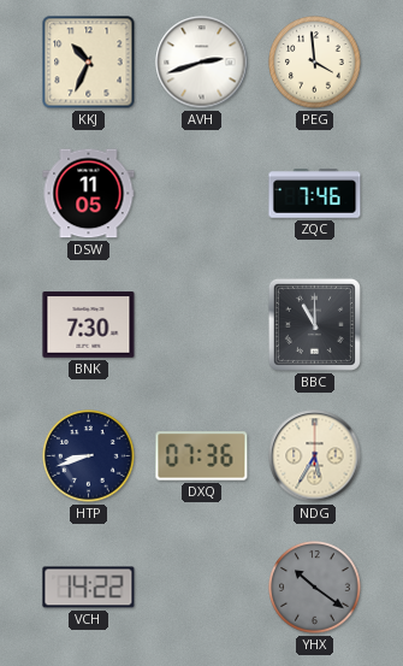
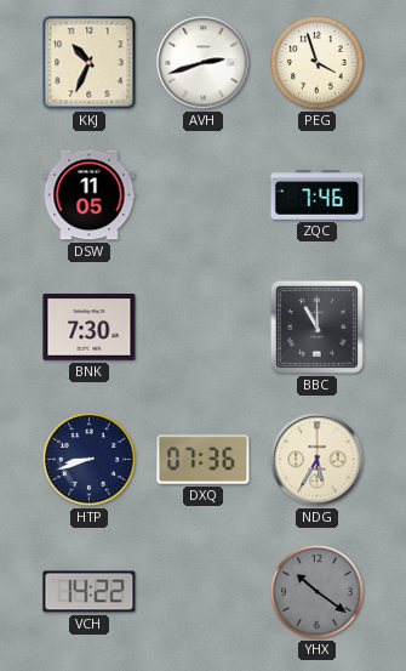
PEG: 3:59 -> 3:57 (318, 63)
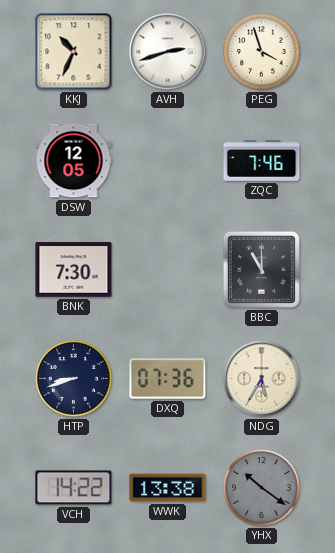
DSW: 11:05 -> 12:05 (74, 161)
WWK: none -> 13:38 (168, 488)
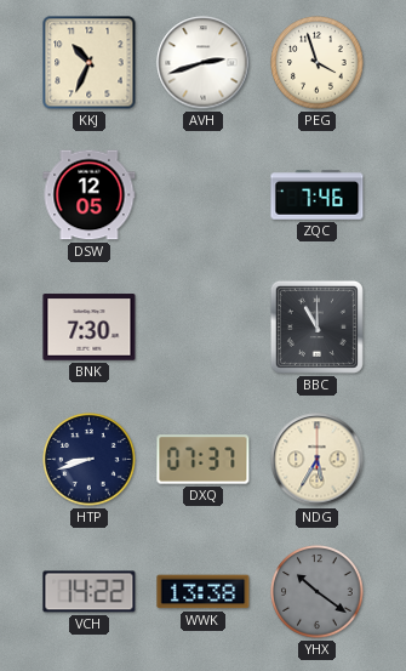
DXQ: 07:36 -> 07:37 (204, 460)
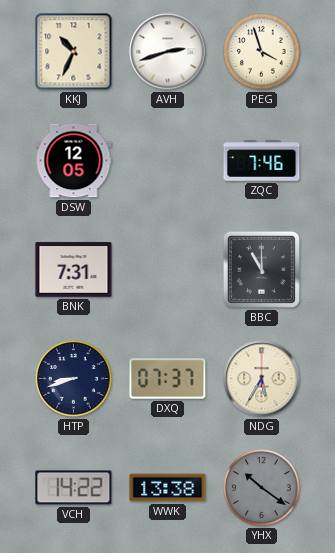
BNK: 7:30 -> 7:31 (74, 270)
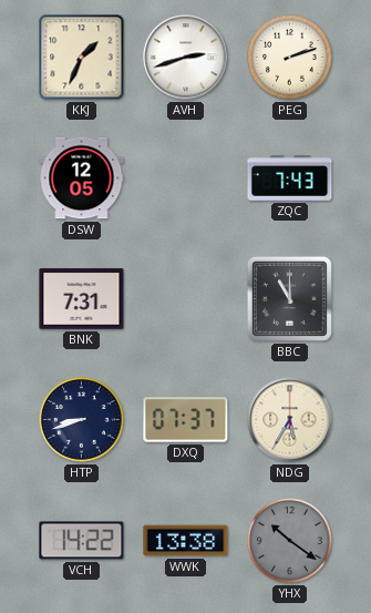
KKJ: 10:34 -> 1:34 (82, 58)
PEG: 3:57 -> 2:12 (290, 58)
ZQC: 7:46 -> 7:43 (290, 178)
